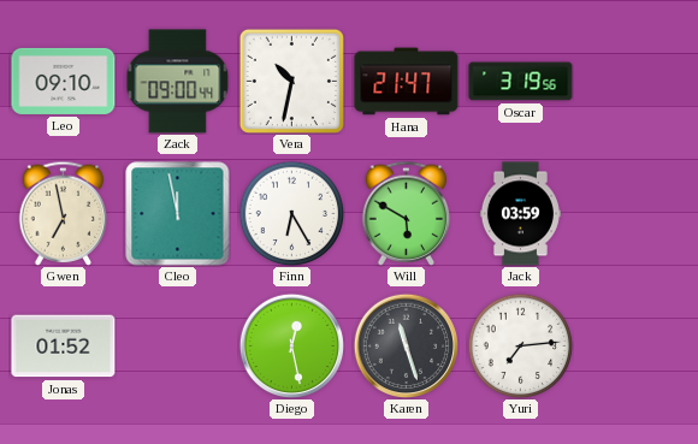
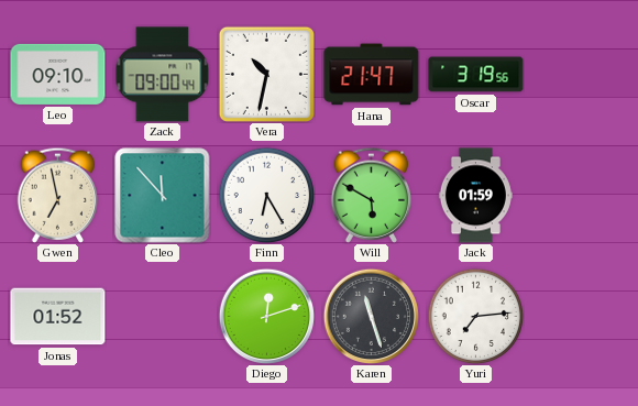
Cleo: 11:58 -> 11:53 (163, 196)
Jack: 03:59 -> 01:59 (475, 196)
Diego: 12:28 -> 12:12 (266, 316)
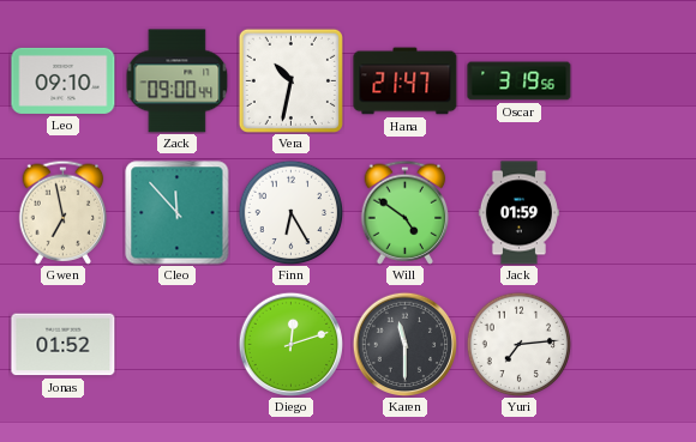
Will: 5:50 -> 4:51 (406, 212)
Karen: 11:27 -> 11:30 (404, 344)
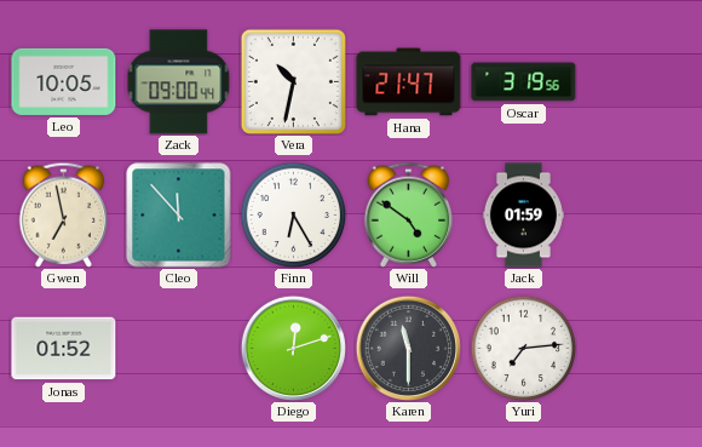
Leo: 09:10 -> 10:05 (64, 81)
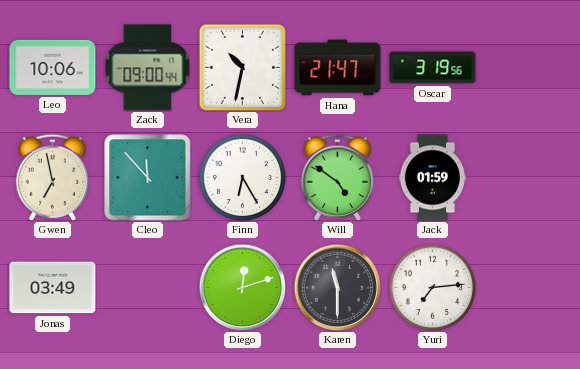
Leo: 10:05 -> 10:06 (53, 67)
Jonas: 01:52 -> 03:49 (53, 288)
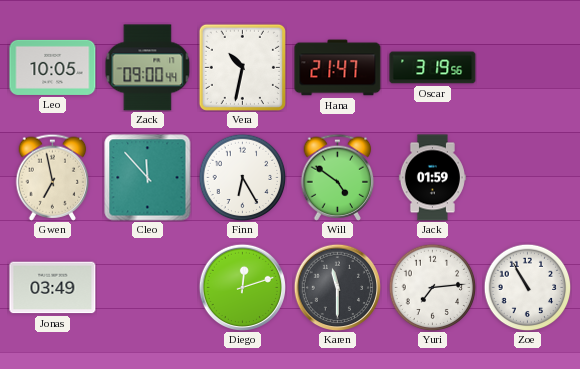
Leo: 10:06 -> 10:05 (53, 67)
Zoe: none -> 10:55 (527, 287)
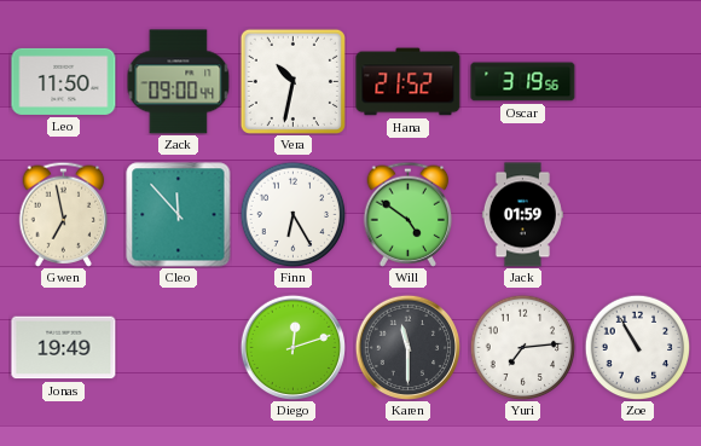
Leo: 10:05 -> 11:50 (64, 81)
Hana: 21:47 -> 21:52 (409, 82)
Jonas: 03:49 -> 19:49 (64, 348)
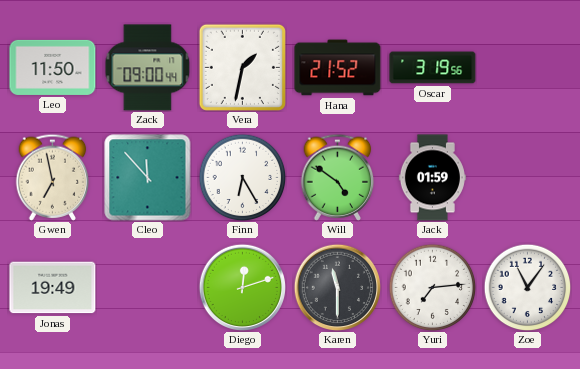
Vera: 10:32 -> 1:32 (242, 67)
Zoe: 10:55 -> 11:06 (527, 287)
